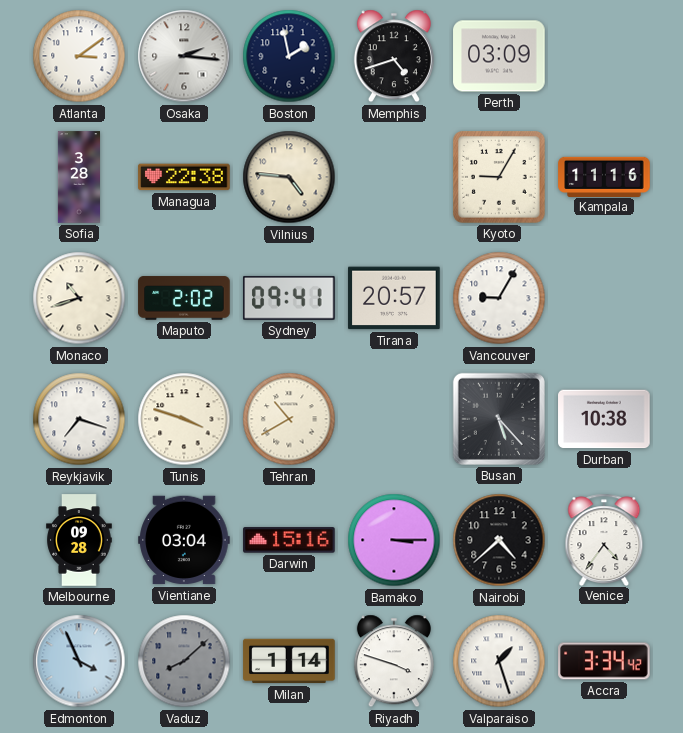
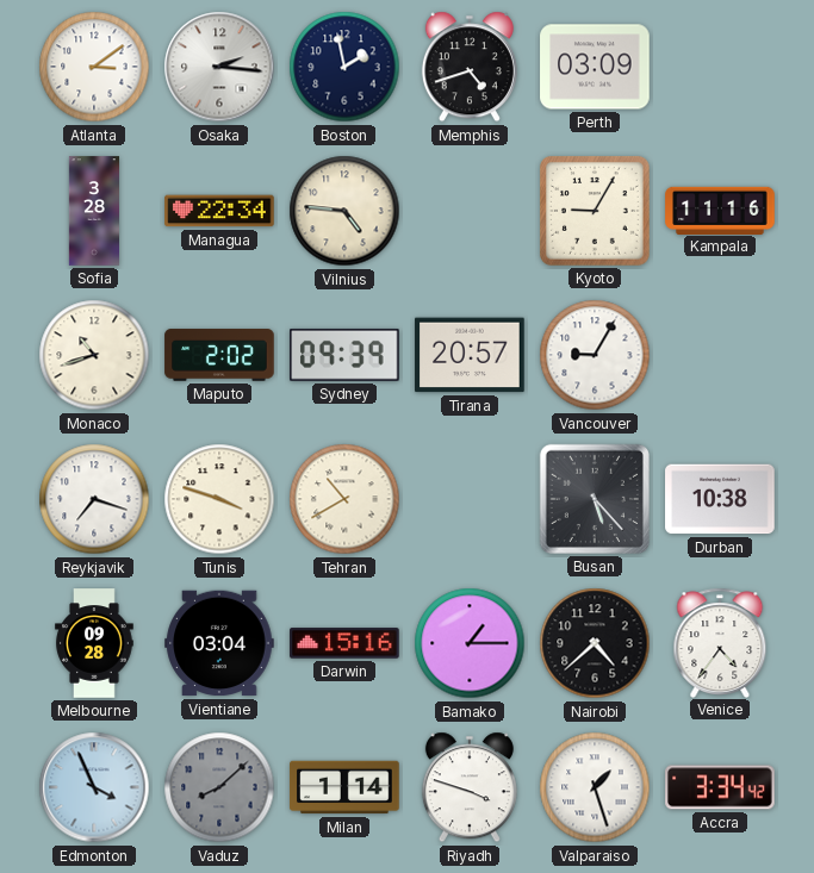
Managua: 22:38 -> 22:34 (219, 211)
Sydney: 09:41 -> 09:39 (344, 355)
Bamako: 3:15 -> 1:15 (470, 643)
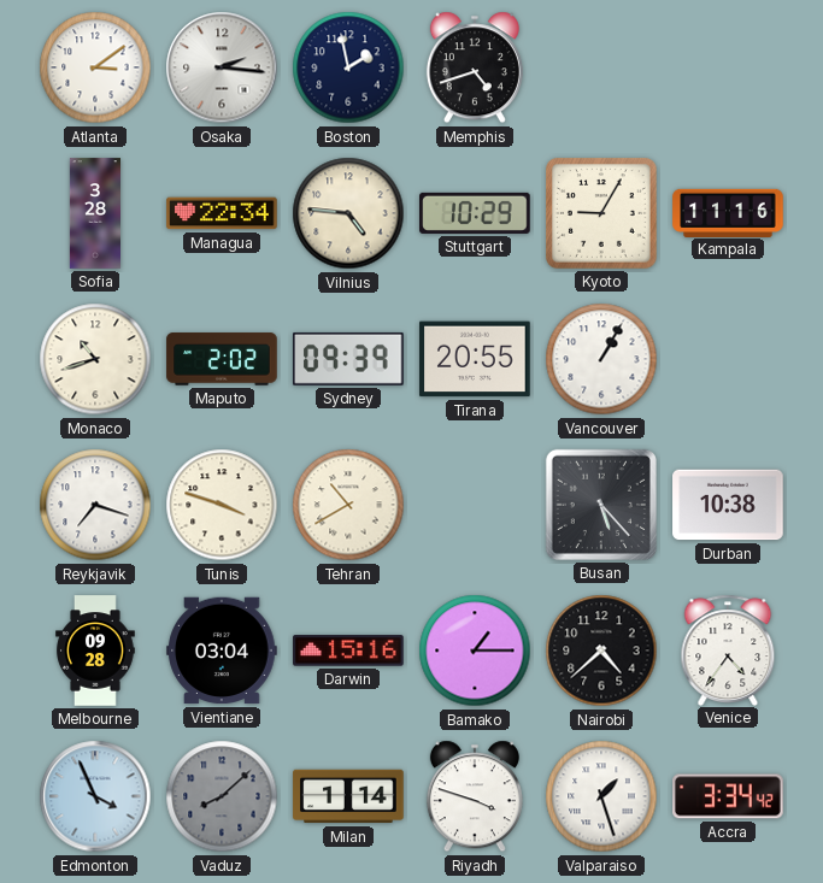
Perth: 03:09 -> none (595, 67)
Stuttgart: none -> 10:29 (475, 213)
Tirana: 20:57 -> 20:55 (475, 359)
Vancouver: 9:05 -> 1:05 (601, 359)
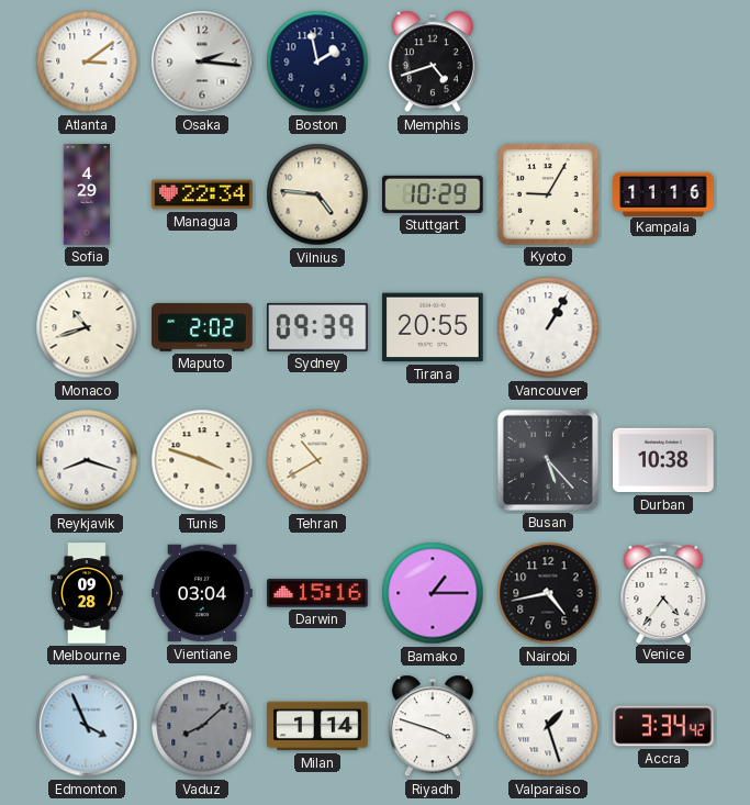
Sofia: 3:28 -> 4:29 (86, 194)
Reykjavik: 7:18 -> 8:18 (87, 460)
Nairobi: 4:38 -> 4:43 (548, 593)
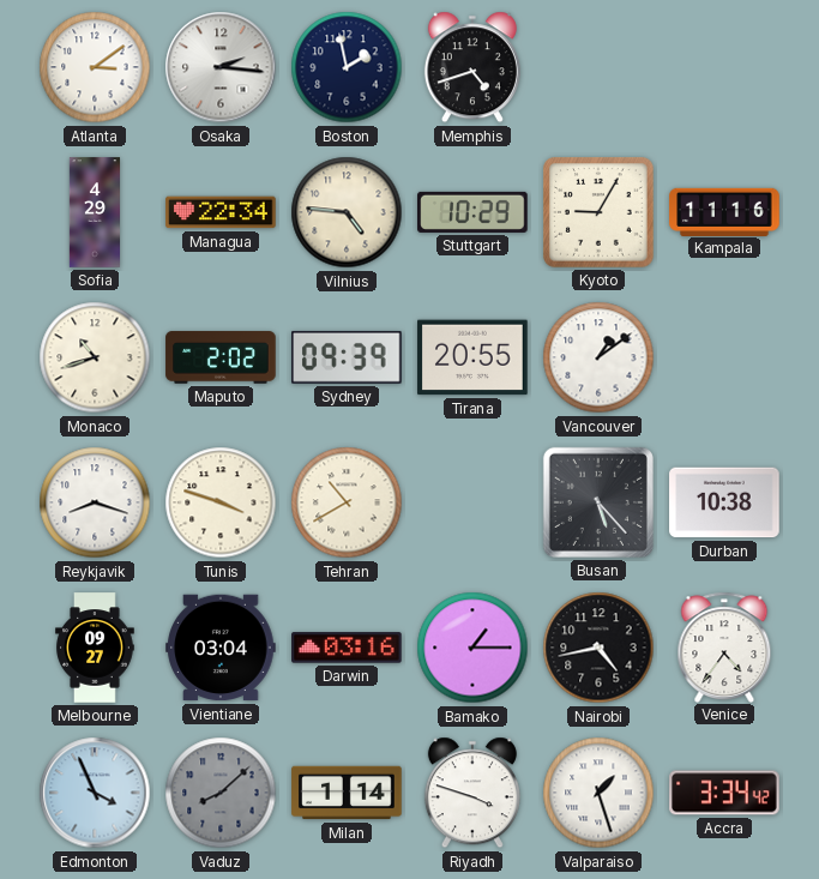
Vancouver: 1:05 -> 1:09 (598, 357)
Melbourne: 09:28 -> 09:27 (95, 648)
Darwin: 15:16 -> 03:16 (347, 648)
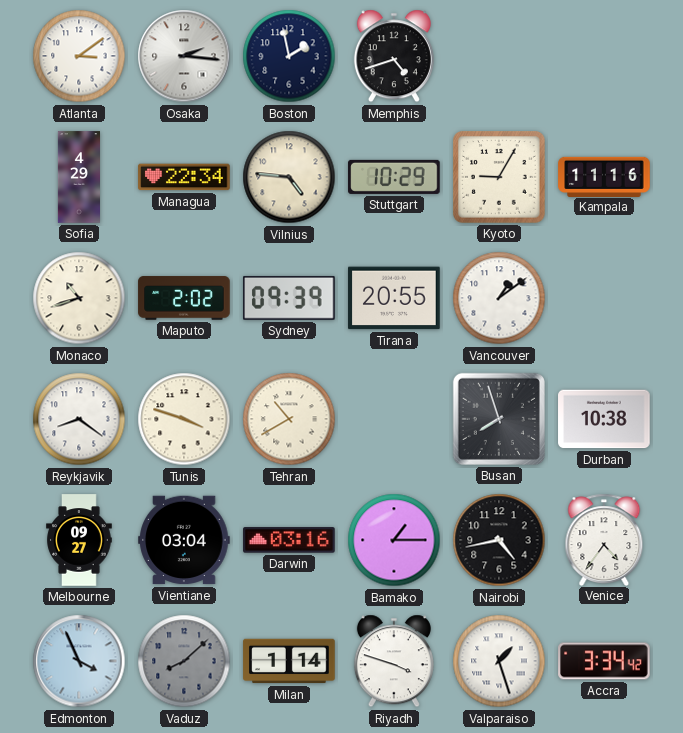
Reykjavik: 8:18 -> 8:21 (79, 419)
Busan: 5:23 -> 7:57 (499, 419)
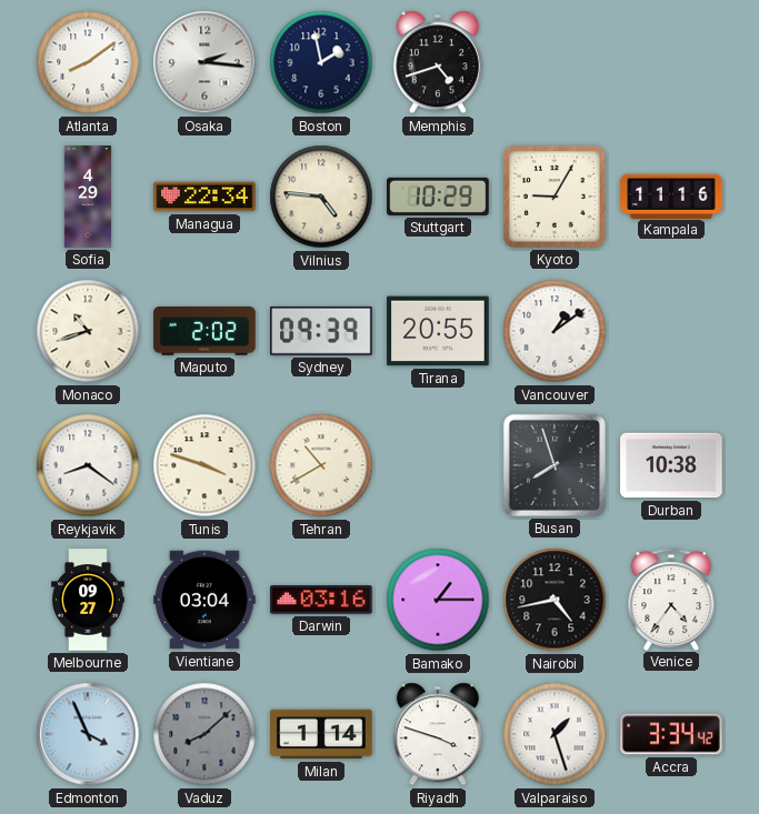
Atlanta: 3:09 -> 8:09 (88, 62)
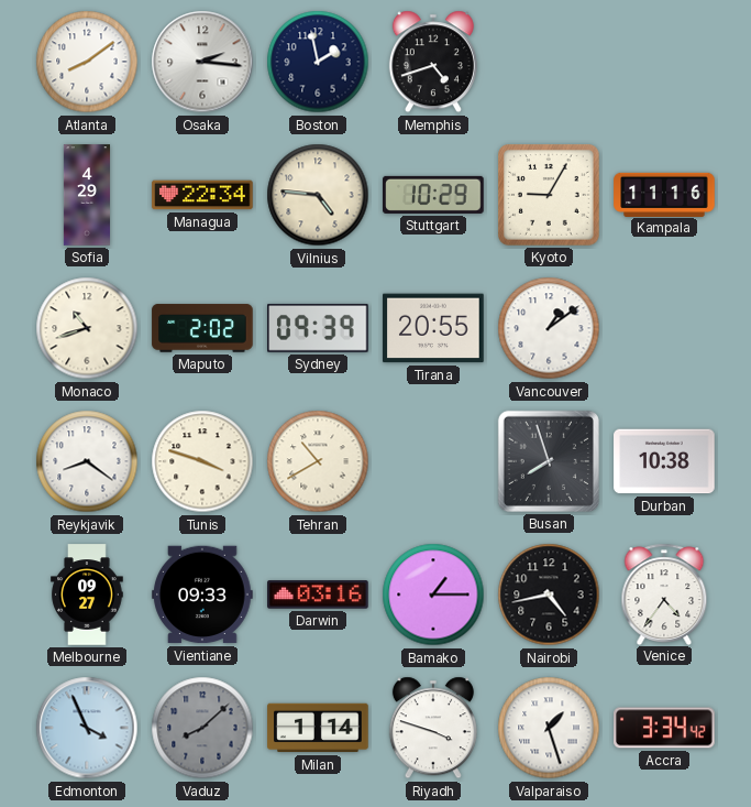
Vientiane: 03:04 -> 09:33 (202, 595)
